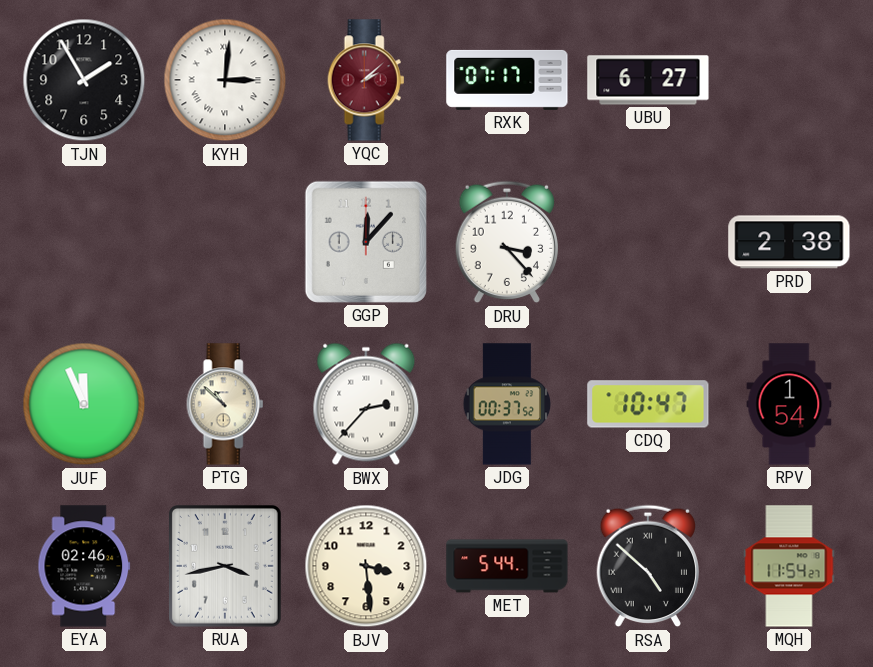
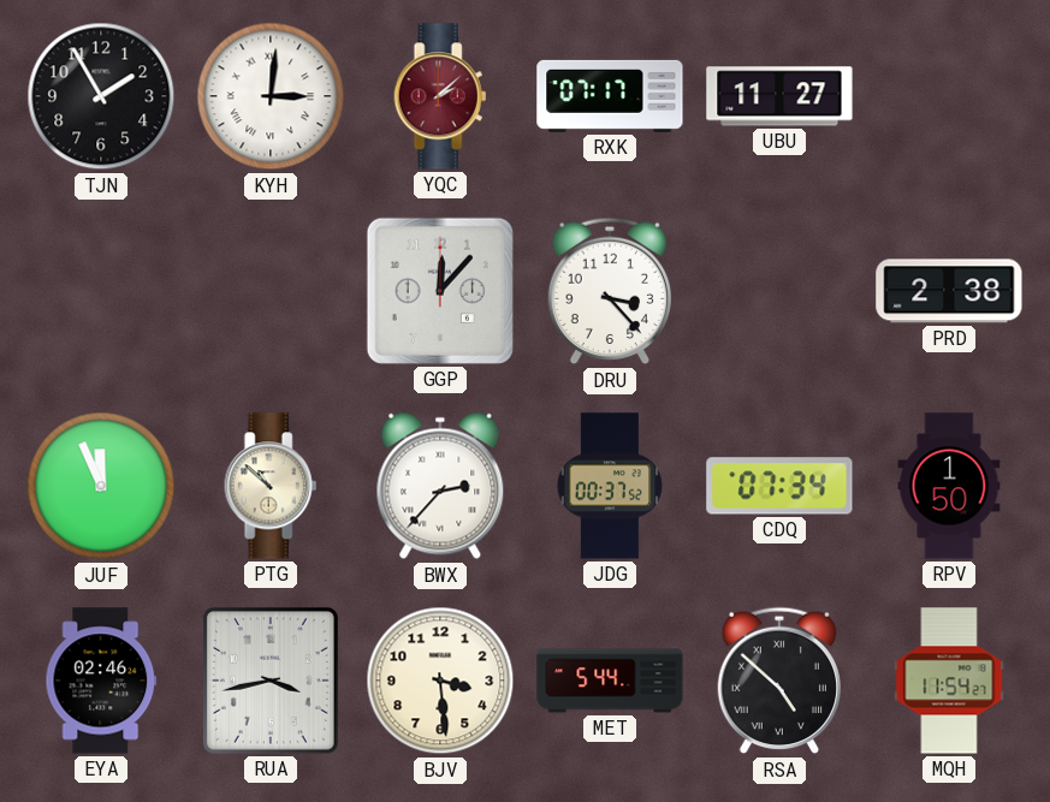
UBU: 6:27 -> 11:27 (779, 96)
CDQ: 10:47 -> 07:34 (779, 486)
RPV: 1:54 -> 1:50 (949, 486)
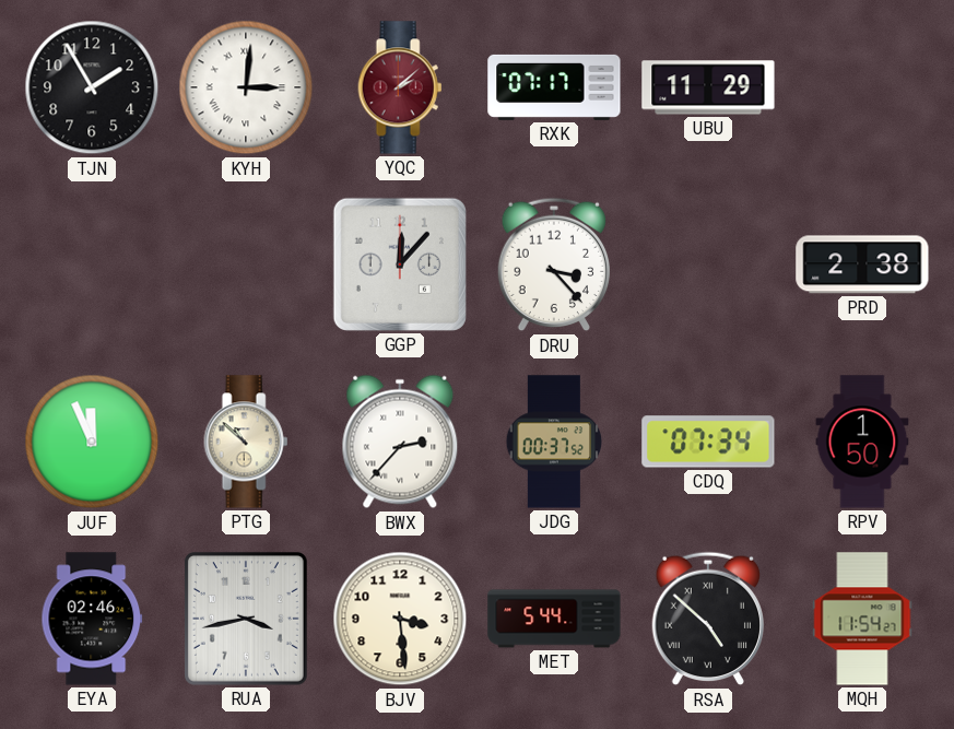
UBU: 11:27 -> 11:29 (708, 87)
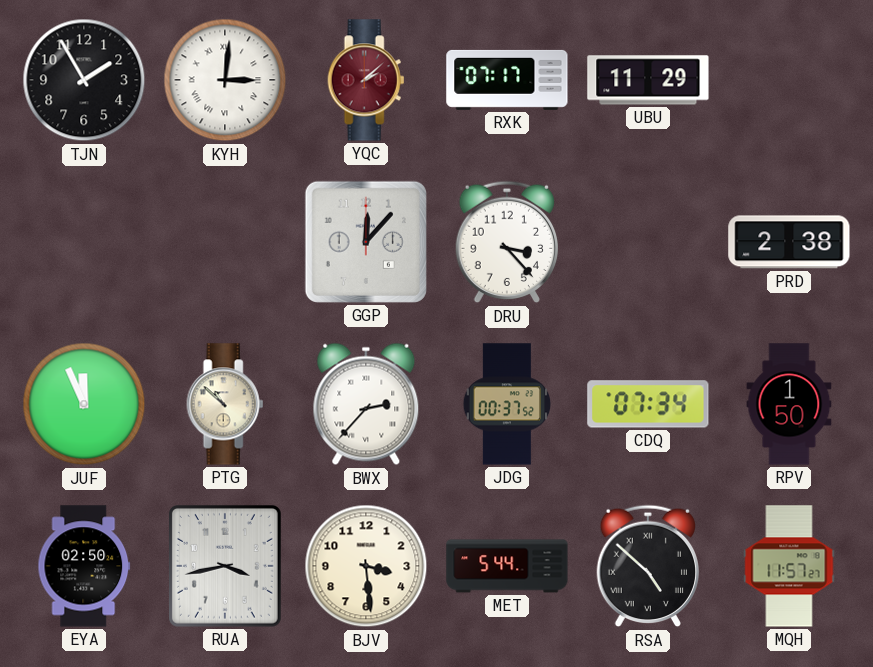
EYA: 02:46 -> 02:50 (84, 566)
MQH: 11:54 -> 11:57 (789, 566)
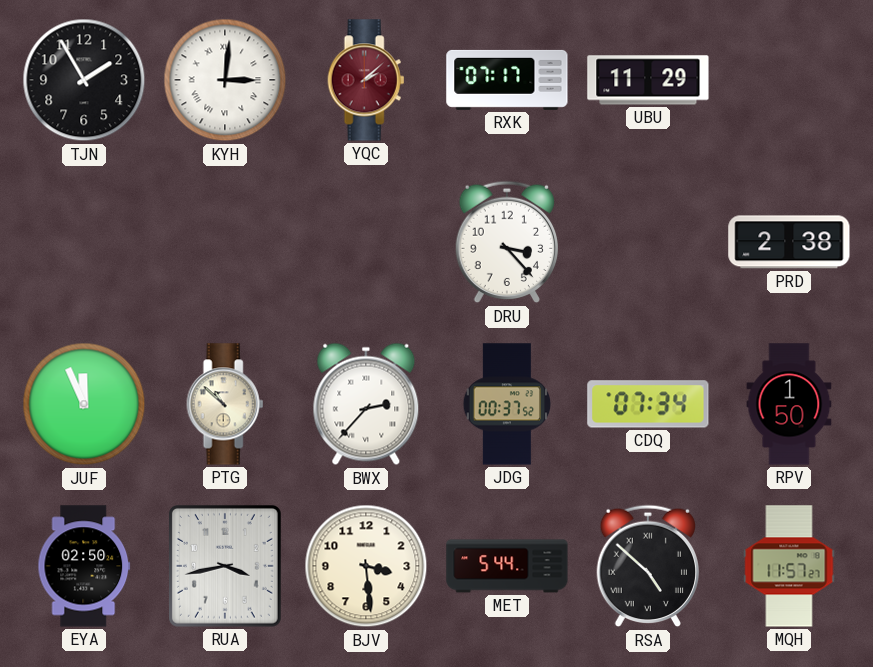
GGP: 12:07 -> none (366, 242)
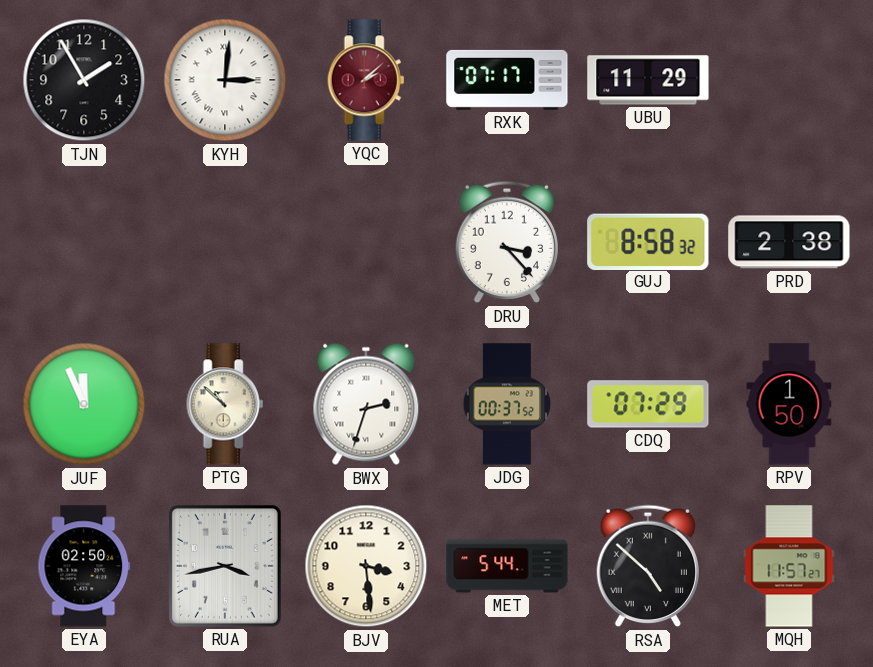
GUJ: none -> 8:58 (648, 241)
BWX: 2:37 -> 2:33 (366, 404)
CDQ: 07:34 -> 07:29 (648, 404)
